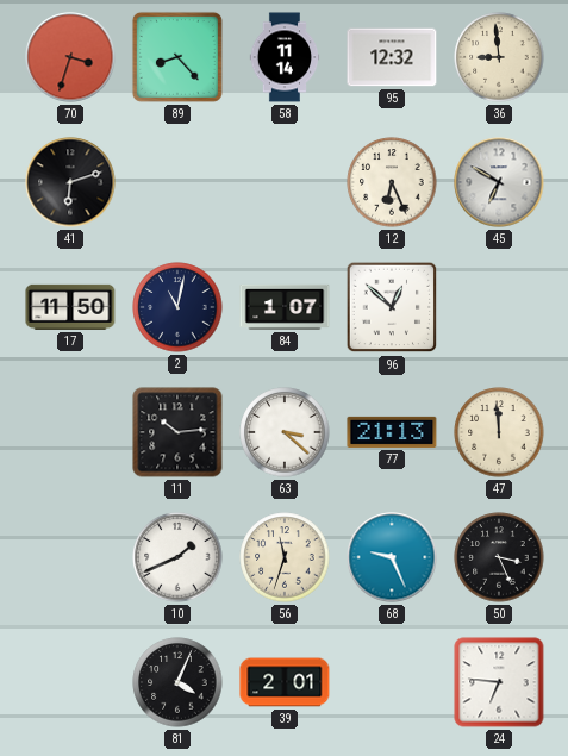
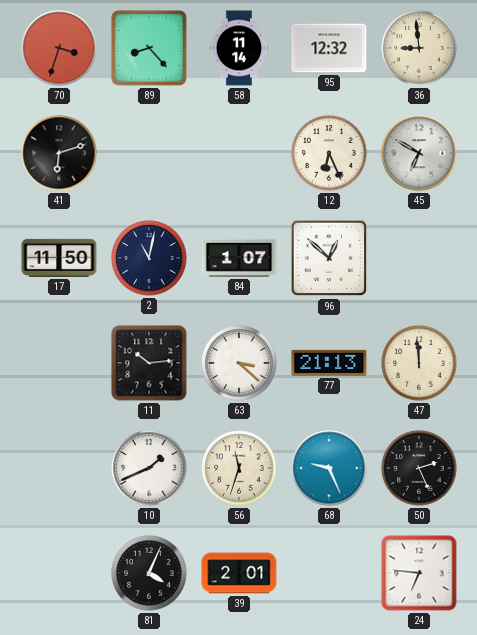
50: 3:26 -> 2:26 (419, 468)
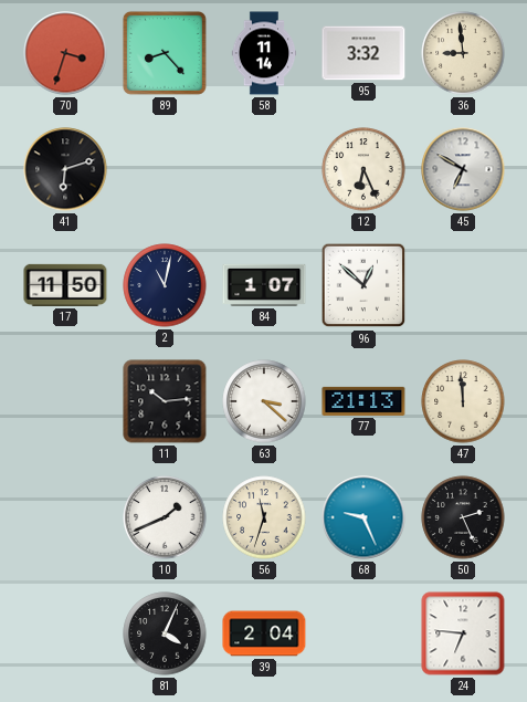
95: 12:32 -> 3:32 (363, 53)
39: 2:01 -> 2:04 (264, 633)
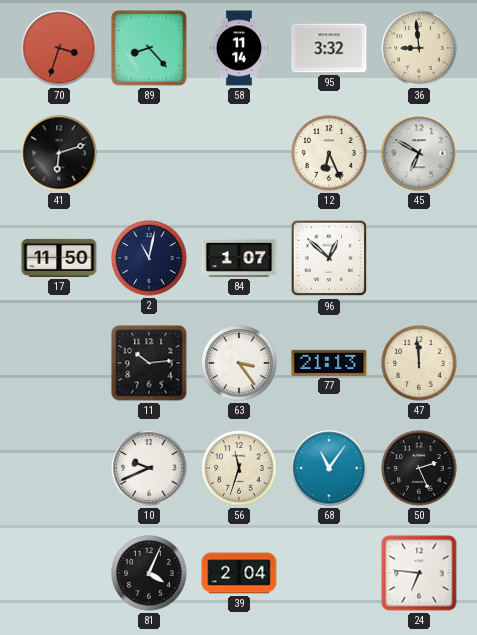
63: 3:22 -> 3:24 (239, 363)
10: 1:41 -> 9:41 (149, 468)
68: 9:26 -> 11:06 (329, 468)
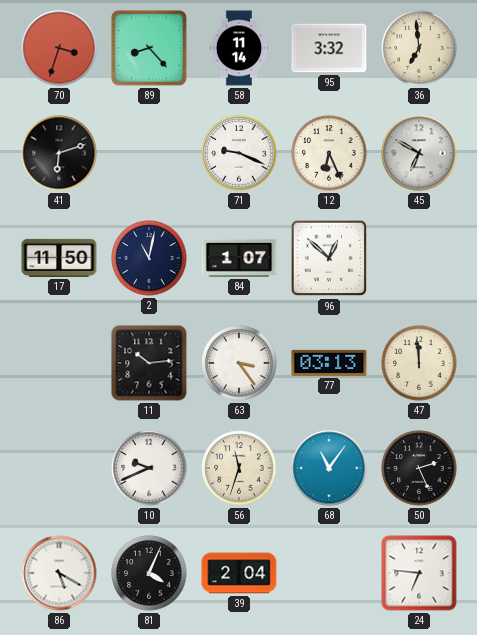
36: 8:59 -> 6:59 (419, 48)
71: none -> 9:19 (239, 153)
77: 21:13 -> 03:13 (329, 363)
86: none -> 5:20 (59, 573)
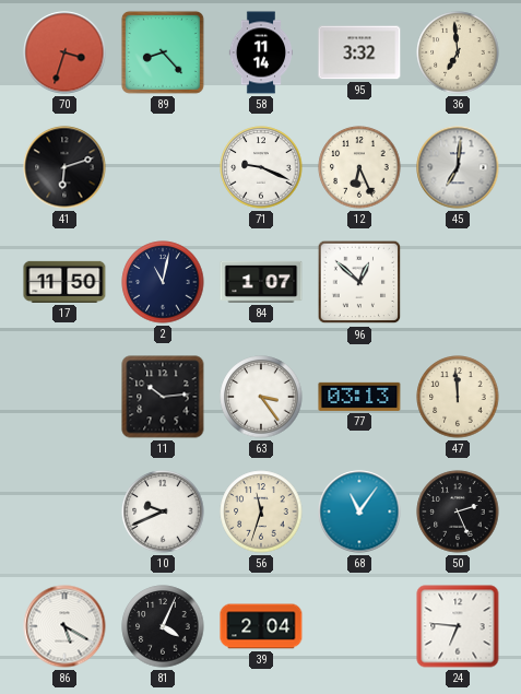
45: 6:50 -> 7:01 (458, 167)
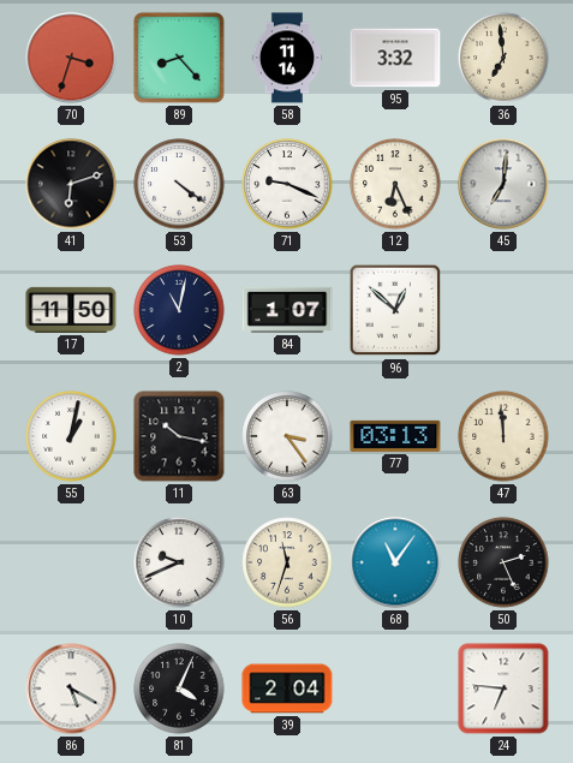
53: none -> 4:21 (179, 184)
55: none -> 1:02 (71, 436)
11: 10:14 -> 10:17 (179, 436)
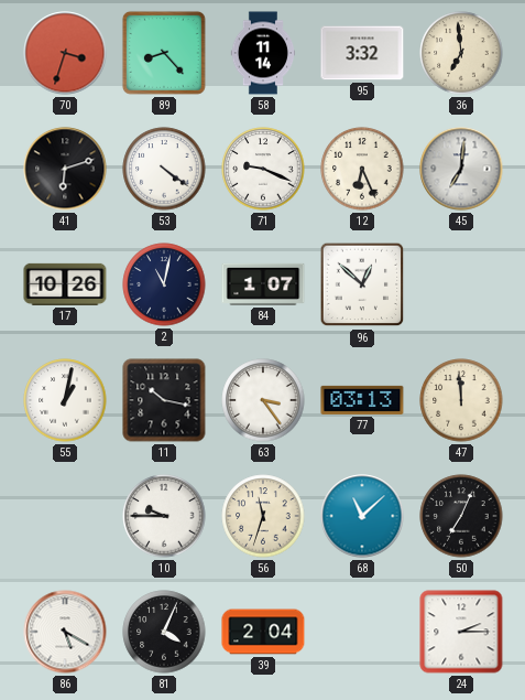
17: 11:50 -> 10:26 (65, 284)
10: 9:41 -> 9:45 (164, 516)
68: 11:06 -> 11:08 (362, 516)
50: 2:26 -> 7:04 (461, 516)
24: 6:46 -> 2:15 (461, 632)
